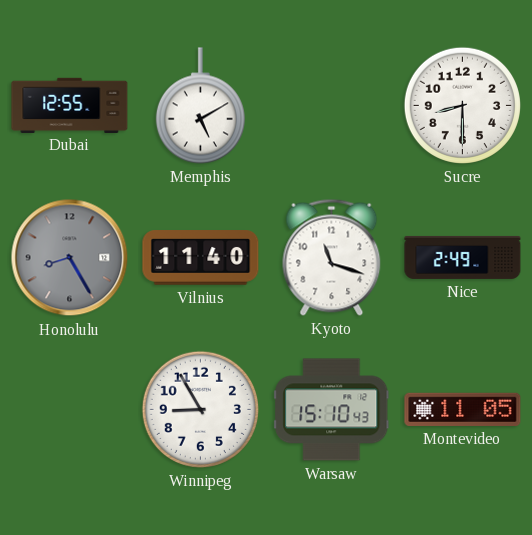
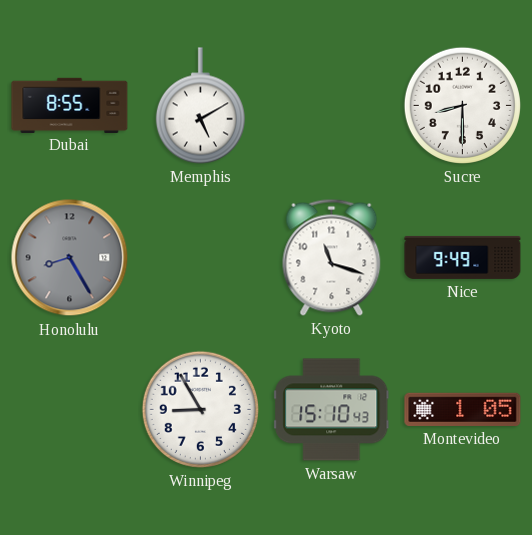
Dubai: 12:55 -> 8:55 (70, 105)
Vilnius: 11:40 -> none (201, 258)
Nice: 2:49 -> 9:49 (463, 257)
Montevideo: 11:05 -> 1:05 (463, 409)
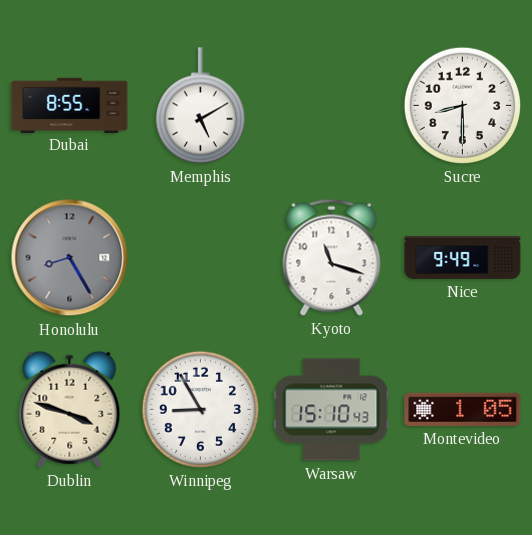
Dublin: none -> 3:48 (70, 409)
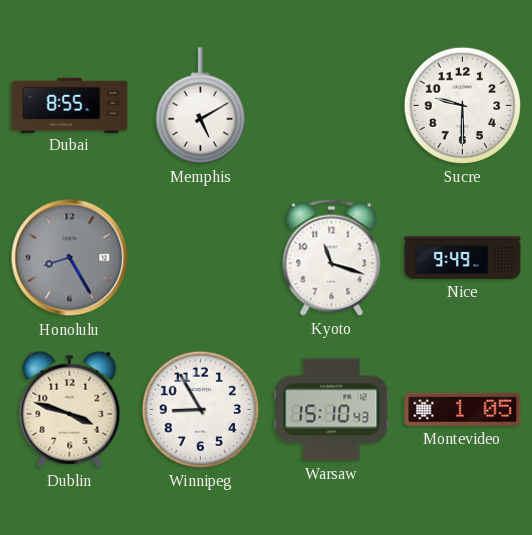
Sucre: 8:30 -> 9:30 (462, 105)
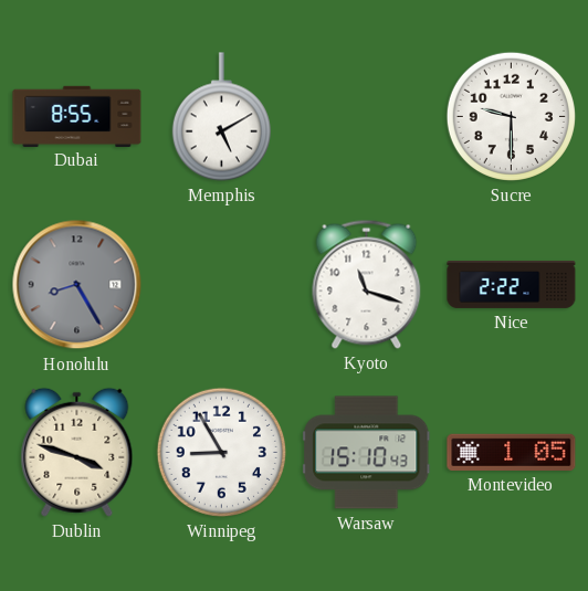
Nice: 9:49 -> 2:22 (512, 284)
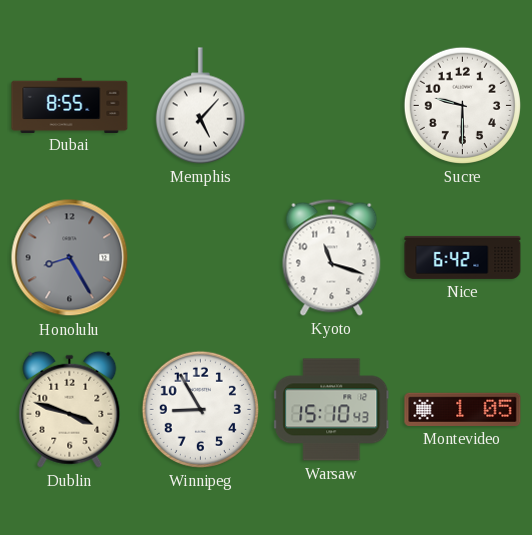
Memphis: 5:10 -> 5:07 (200, 106)
Nice: 2:22 -> 6:42 (463, 257)
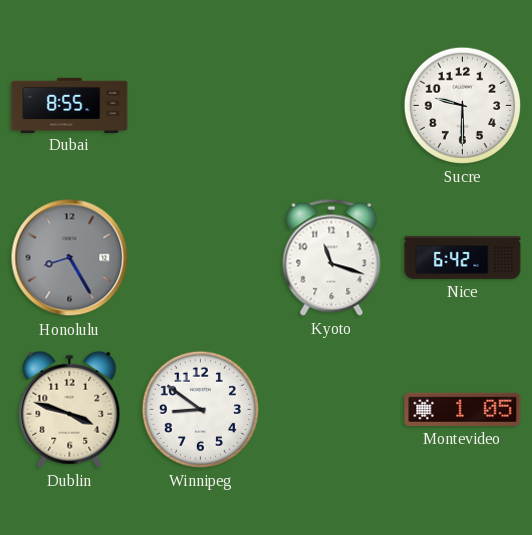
Memphis: 5:07 -> none (200, 106)
Winnipeg: 8:55 -> 8:51 (200, 409)
Warsaw: 15:10 -> none (332, 410)
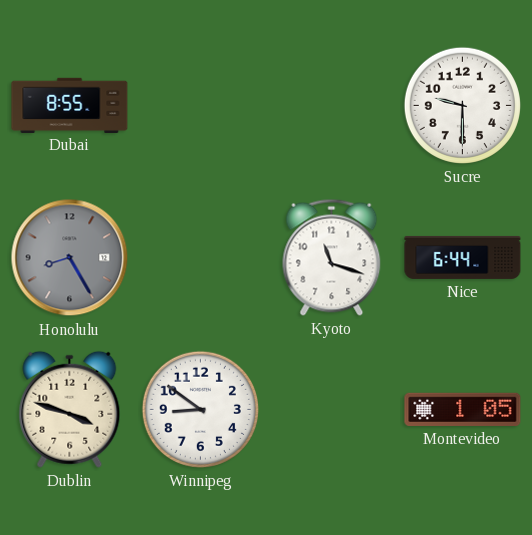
Nice: 6:42 -> 6:44 (463, 257)
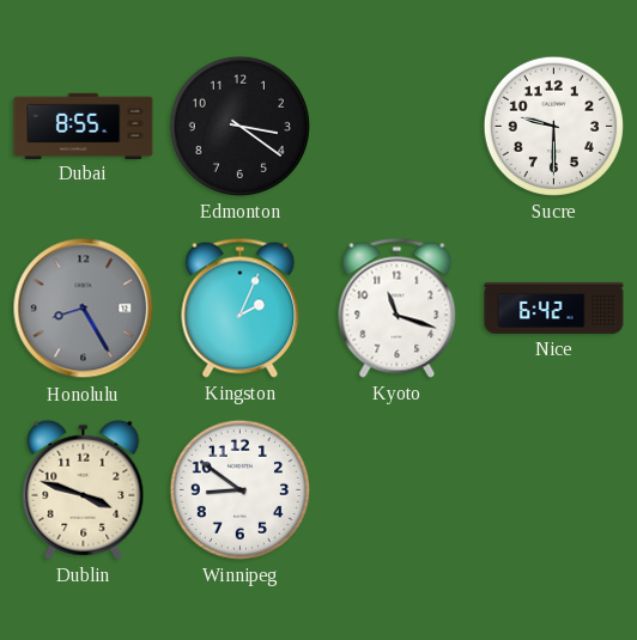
Edmonton: none -> 3:21 (239, 126)
Kingston: none -> 2:04 (241, 307)
Nice: 6:44 -> 6:42 (554, 307)
Montevideo: 1:05 -> none (463, 409)
